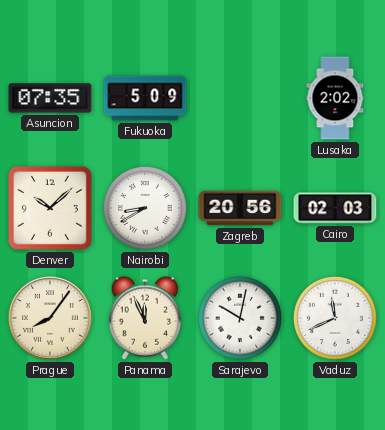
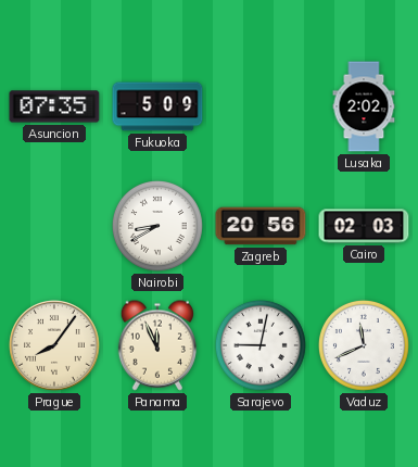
Denver: 10:08 -> none (50, 208)
Sarajevo: 10:02 -> 9:02 (261, 345)
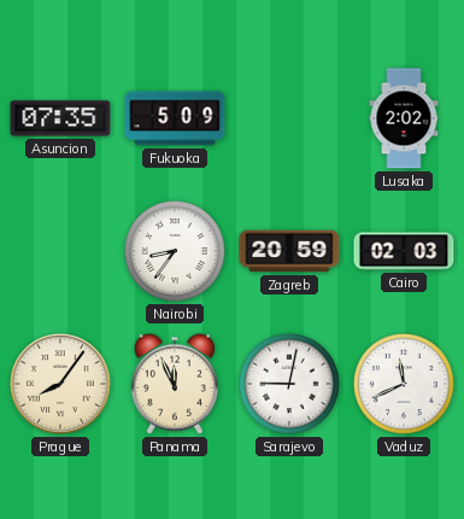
Nairobi: 8:40 -> 8:36 (175, 251)
Zagreb: 20:56 -> 20:59 (289, 251)
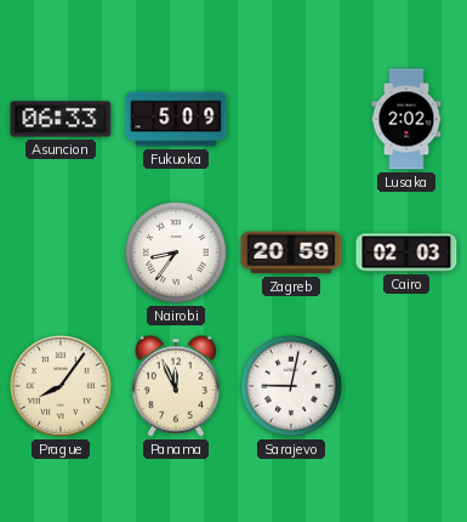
Asuncion: 07:35 -> 06:33 (61, 119)
Vaduz: 11:41 -> none (404, 384)
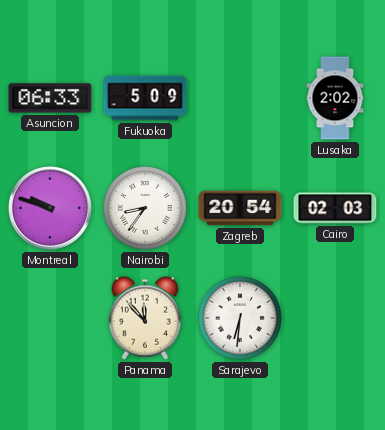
Montreal: none -> 9:48 (50, 208)
Zagreb: 20:59 -> 20:54 (240, 208)
Prague: 8:06 -> none (61, 386)
Panama: 11:56 -> 11:53 (145, 318)
Sarajevo: 9:02 -> 6:31 (240, 318)
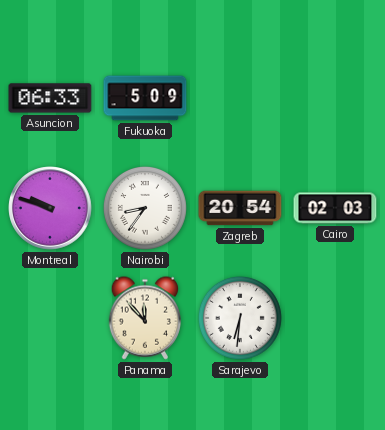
Lusaka: 2:02 -> none (335, 98)
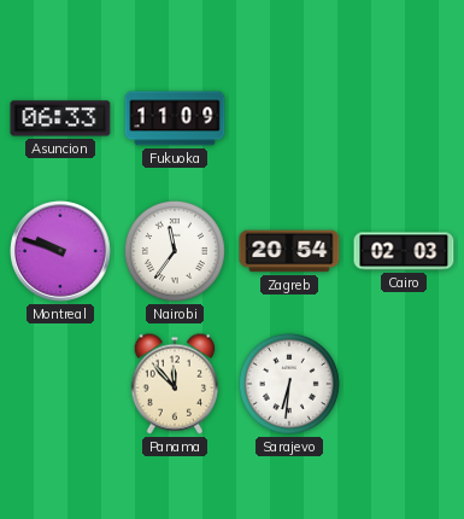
Fukuoka: 5:09 -> 11:09 (175, 118)
Nairobi: 8:36 -> 11:36 (175, 251)
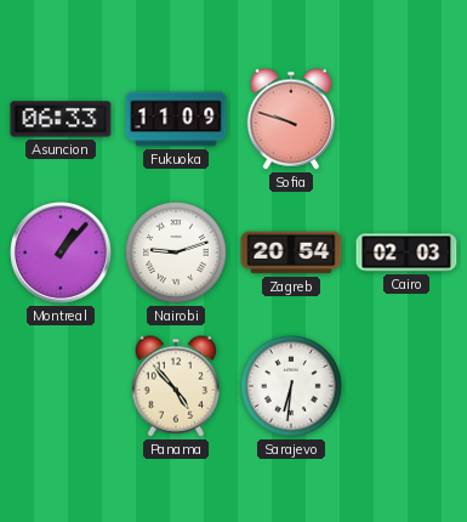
Sofia: none -> 9:48 (291, 119)
Montreal: 9:48 -> 1:07 (61, 253)
Nairobi: 11:36 -> 9:12 (176, 253)
Panama: 11:53 -> 4:53 (176, 386)
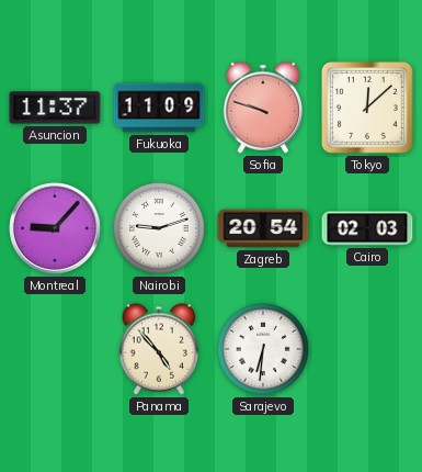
Asuncion: 06:33 -> 11:37 (55, 108)
Tokyo: none -> 12:08 (367, 108)
Montreal: 1:07 -> 9:07 (55, 228)
